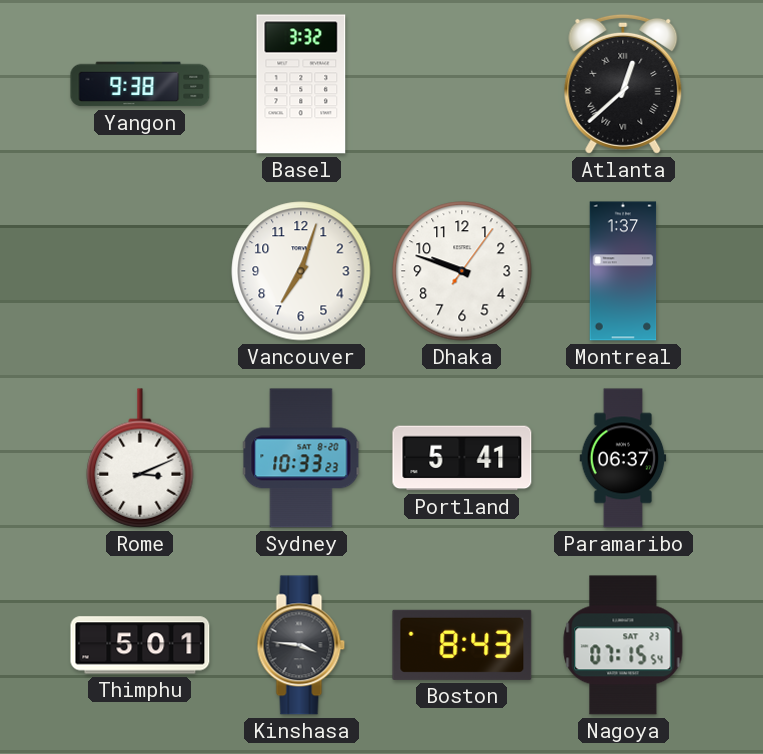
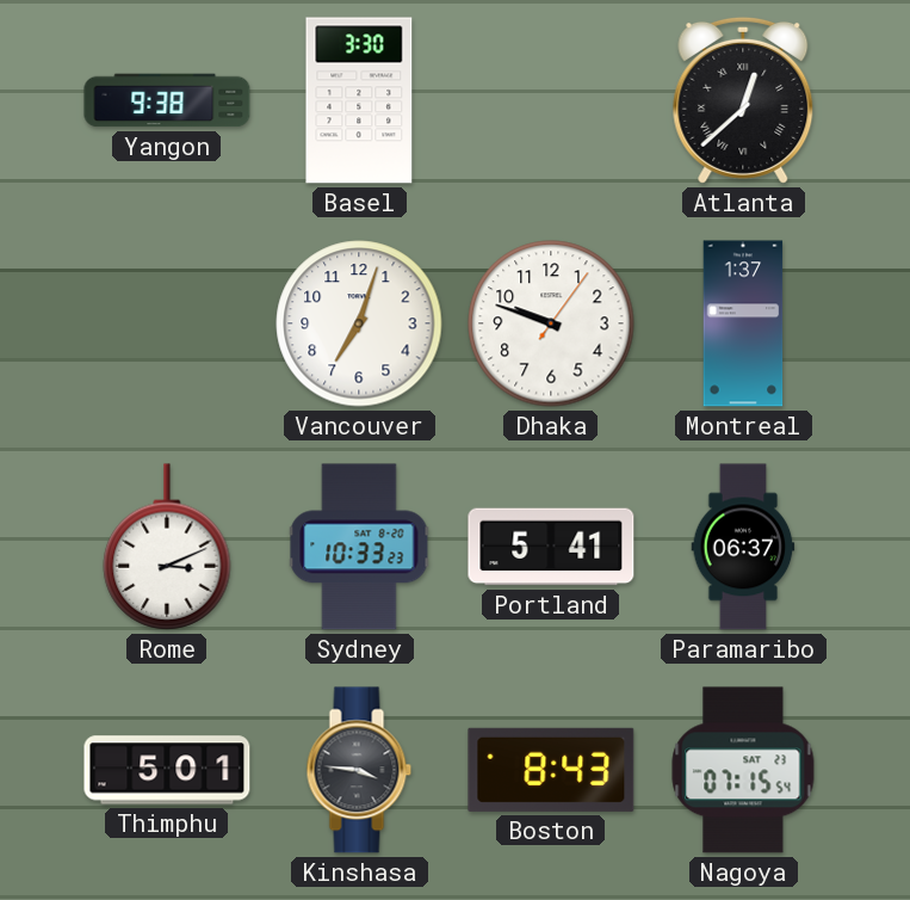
Basel: 3:32 -> 3:30 (359, 100)
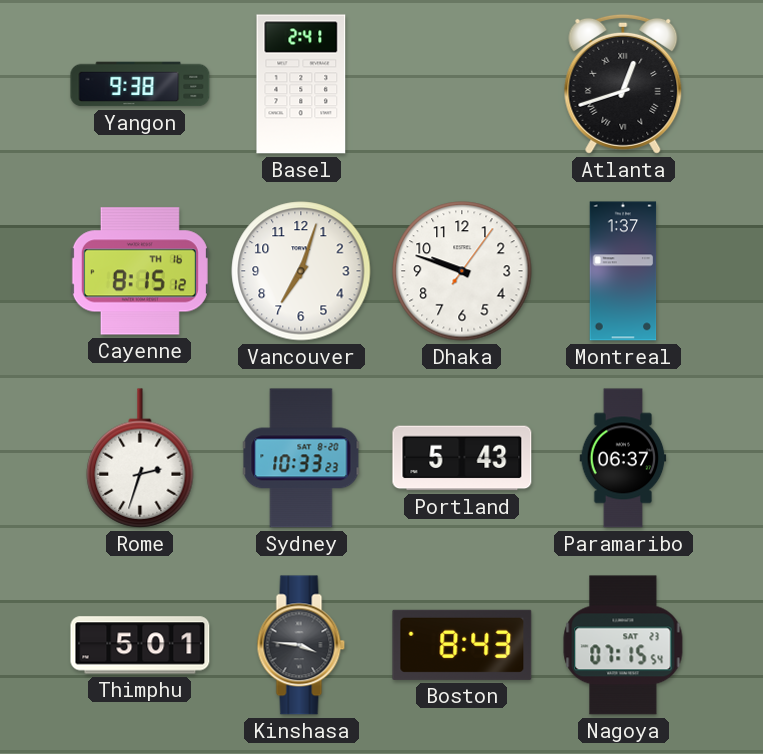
Basel: 3:30 -> 2:41 (301, 84)
Atlanta: 12:38 -> 12:42 (623, 84)
Cayenne: none -> 8:15 (140, 271)
Rome: 3:11 -> 2:33 (140, 458)
Portland: 5:41 -> 5:43 (462, 458)
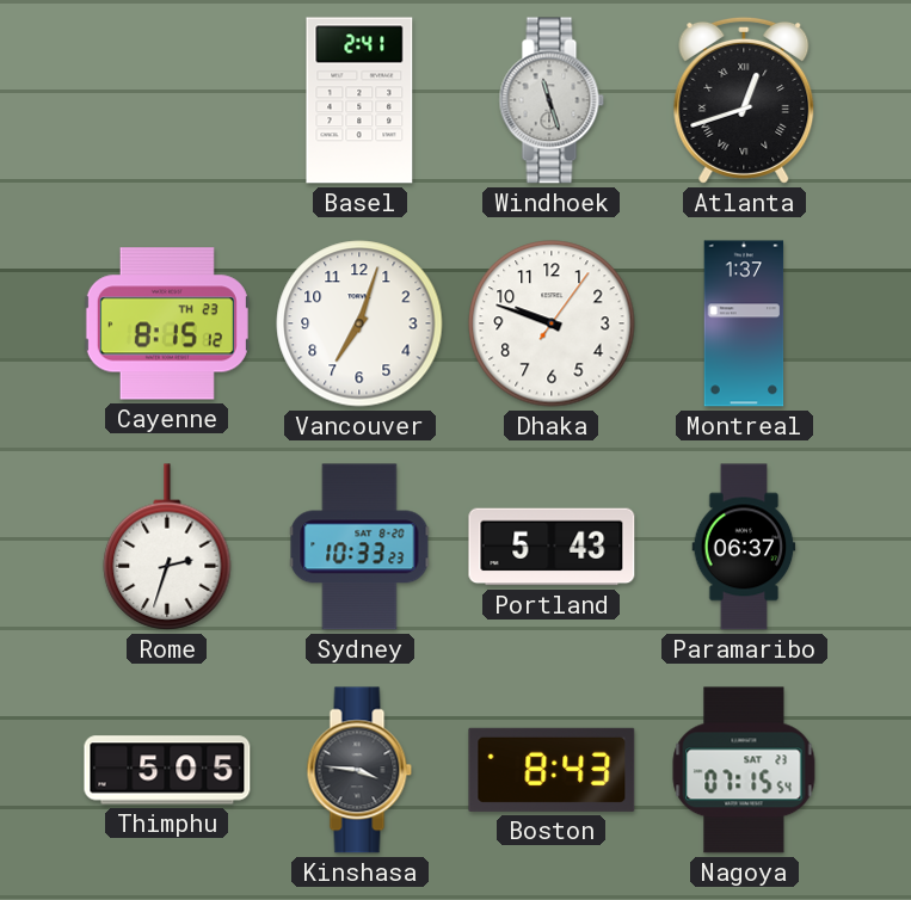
Yangon: 9:38 -> none (140, 84)
Windhoek: none -> 11:27 (552, 100)
Cayenne date: TH 16 -> TH 23 (167, 323)
Thimphu: 5:01 -> 5:05 (167, 770)
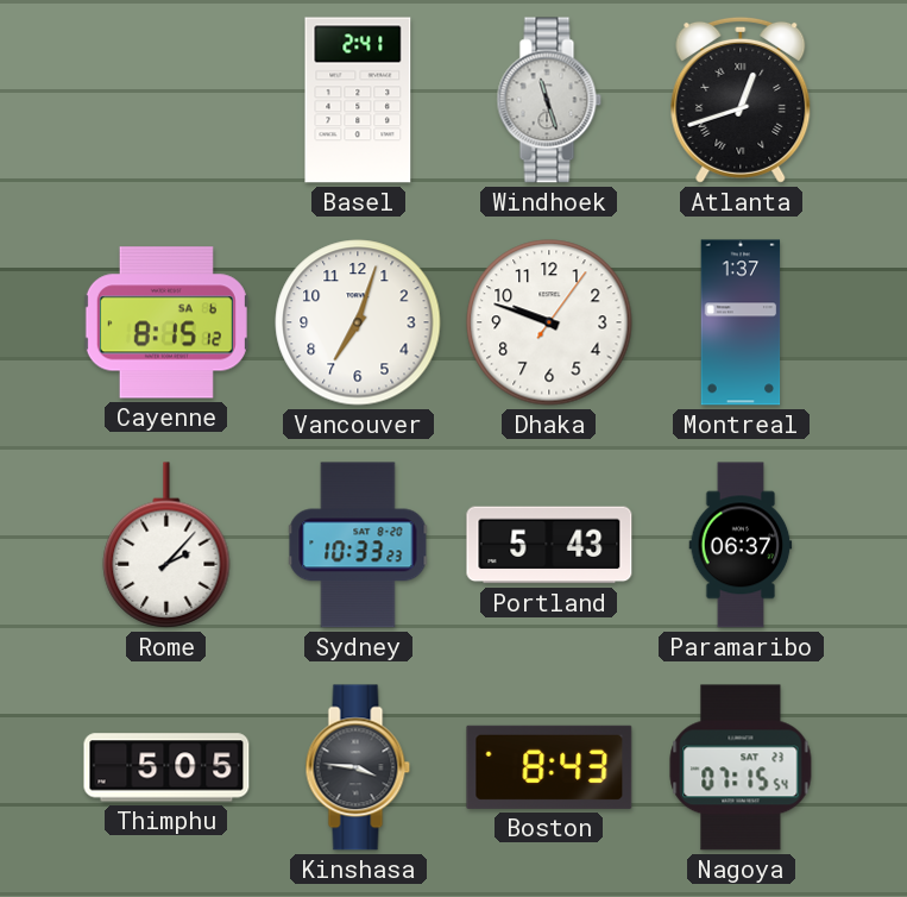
Cayenne date: TH 23 -> SA 6 (166, 322)
Rome: 2:33 -> 2:07 (166, 545)
